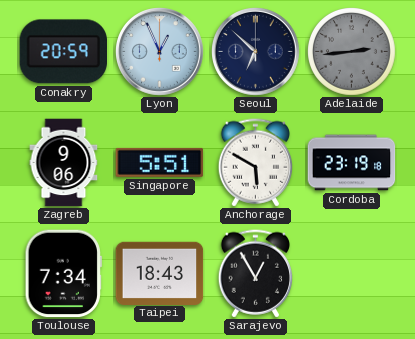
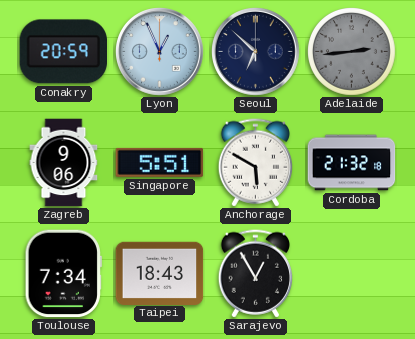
Cordoba: 23:19 -> 21:32 (352, 163)
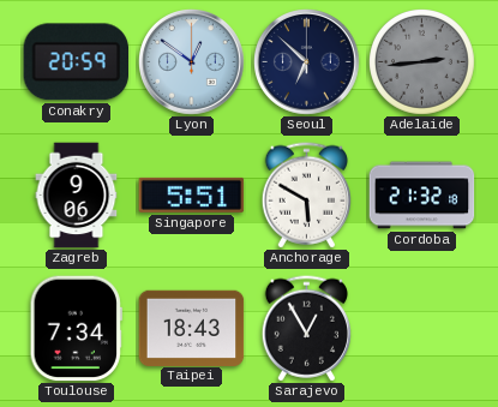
Lyon: 12:56 -> 12:51 (192, 62)
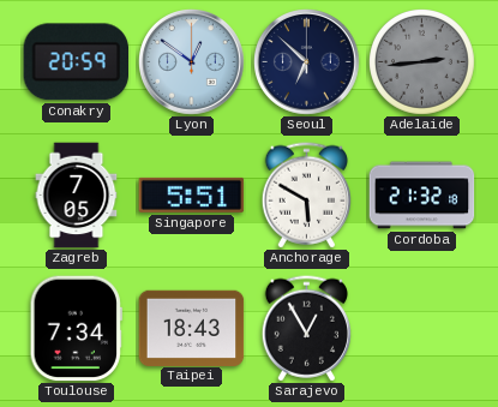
Zagreb: 9:06 -> 7:05 (77, 196)
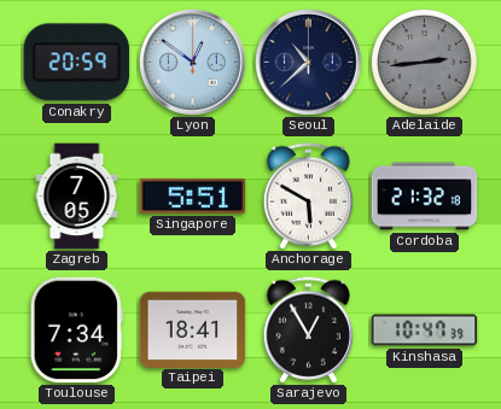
Seoul: 6:52 -> 10:38 (309, 63)
Taipei: 18:43 -> 18:41 (193, 329)
Kinshasa: none -> 10:47 (425, 331)
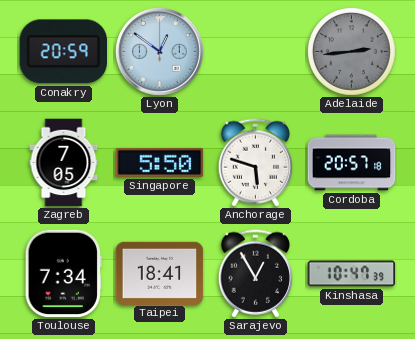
Seoul: 10:38 -> none (309, 63)
Singapore: 5:51 -> 5:50 (160, 162)
Anchorage: 5:50 -> 5:48 (255, 163)
Cordoba: 21:32 -> 20:57 (352, 163)
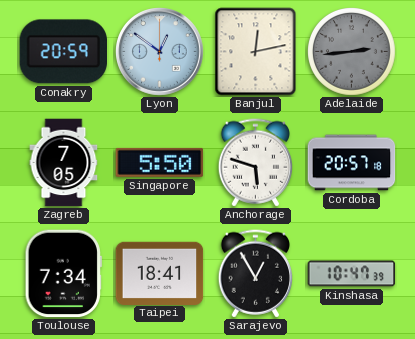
Banjul: none -> 12:13 (256, 52)
